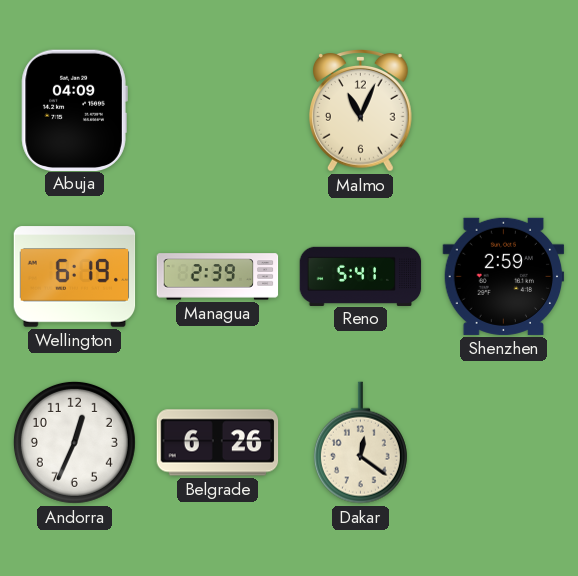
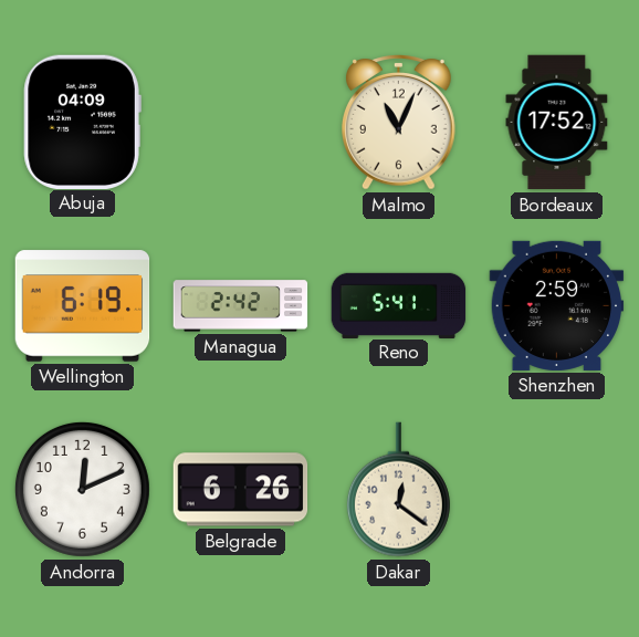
Bordeaux: none -> 17:52 (557, 123)
Managua: 2:39 -> 2:42 (241, 306)
Andorra: 12:34 -> 12:11 (82, 489)
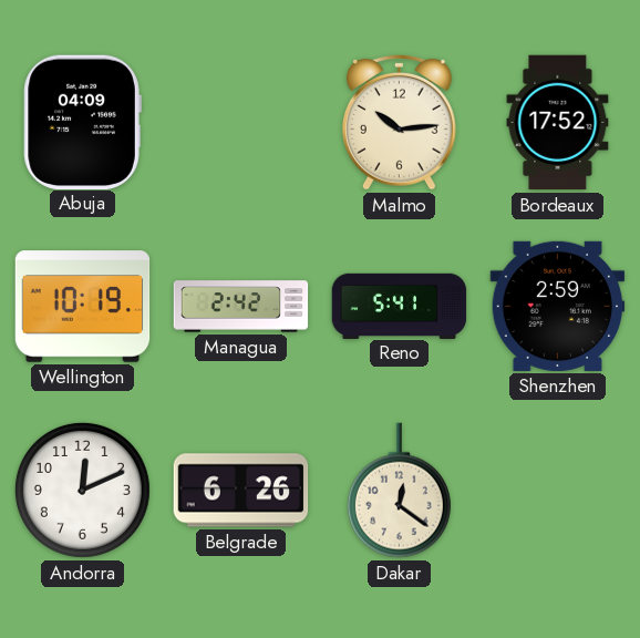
Malmo: 11:04 -> 10:14 (400, 123)
Wellington: 6:19 -> 10:19 (83, 307)
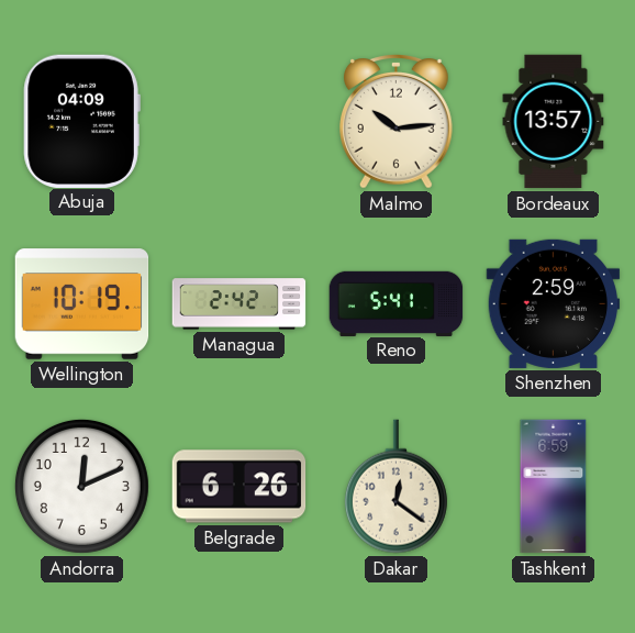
Bordeaux: 17:52 -> 13:57 (554, 122)
Tashkent: none -> 6:59 (554, 487)
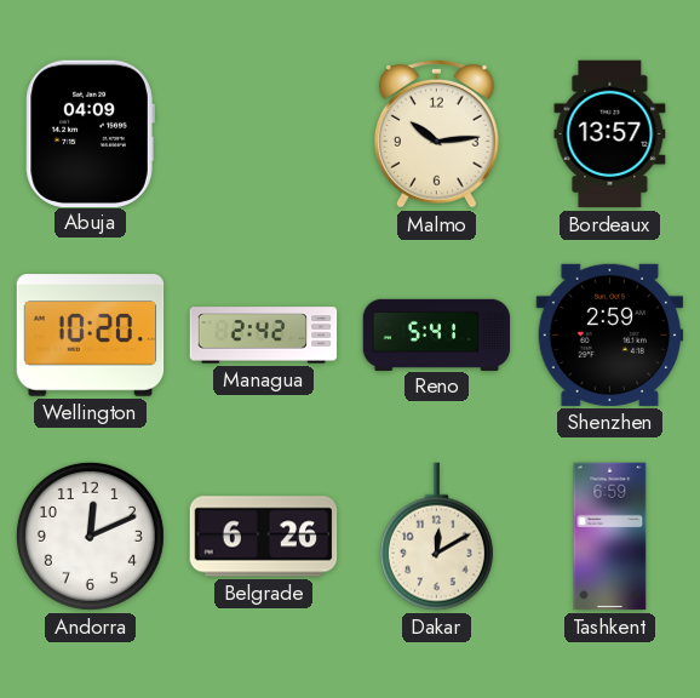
Wellington: 10:19 -> 10:20 (91, 336)
Dakar: 12:21 -> 12:10 (436, 537)
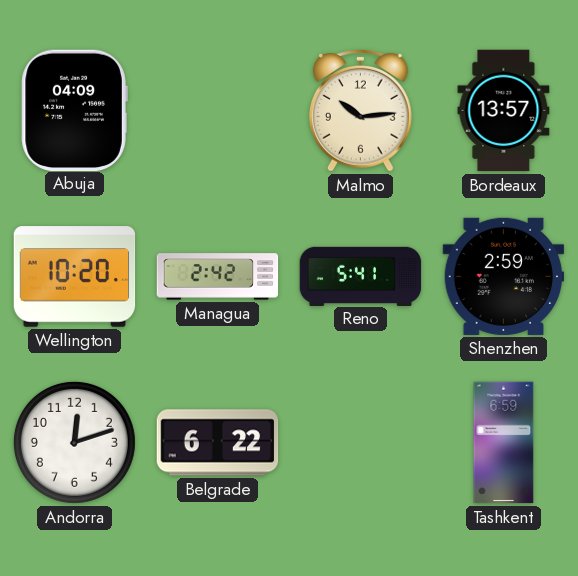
Andorra: 12:11 -> 12:12 (74, 442)
Belgrade: 6:26 -> 6:22 (218, 443)
Dakar: 12:10 -> none (436, 537)
